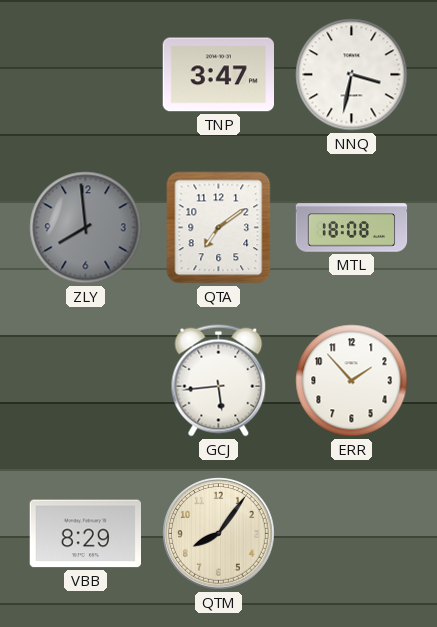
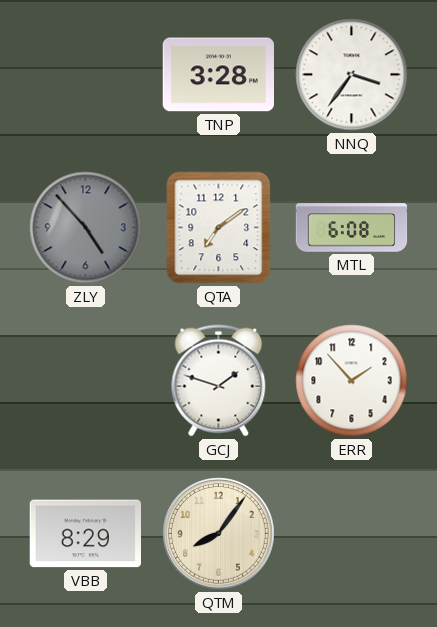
TNP: 3:47 -> 3:28 (218, 75)
NNQ: 3:32 -> 3:36 (352, 75)
ZLY: 7:59 -> 4:53 (86, 228)
MTL: 18:08 -> 6:08 (352, 228)
GCJ: 5:44 -> 1:48 (219, 381)
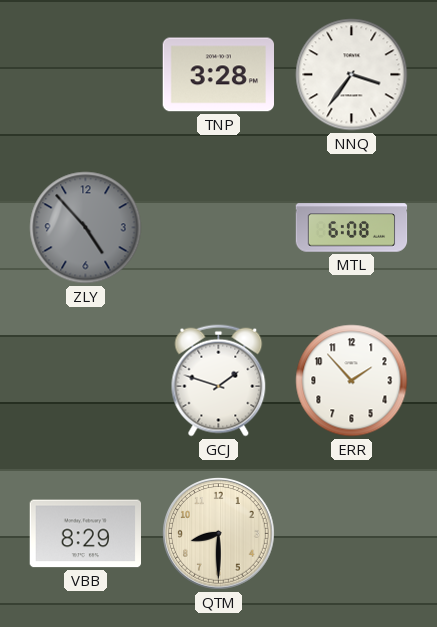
QTA: 7:09 -> none (219, 228)
QTM: 8:06 -> 8:30 (219, 534)
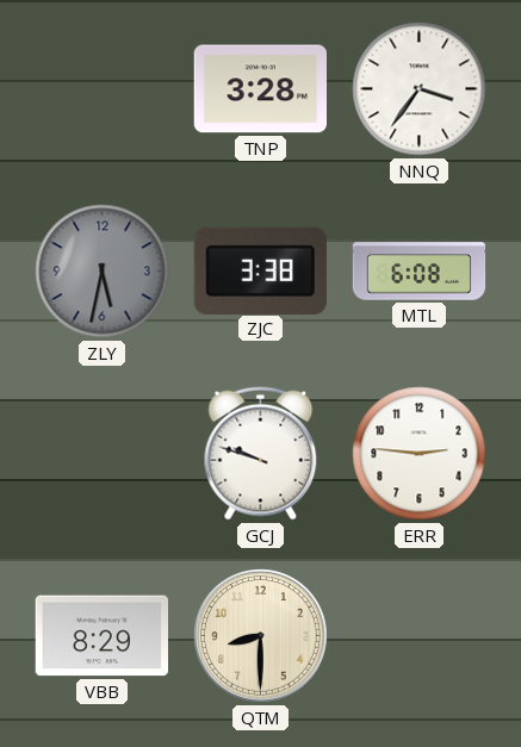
ZLY: 4:53 -> 5:32 (103, 272)
ZJC: none -> 3:38 (260, 270)
GCJ: 1:48 -> 9:48 (261, 454)
ERR: 1:53 -> 2:46 (420, 454)
